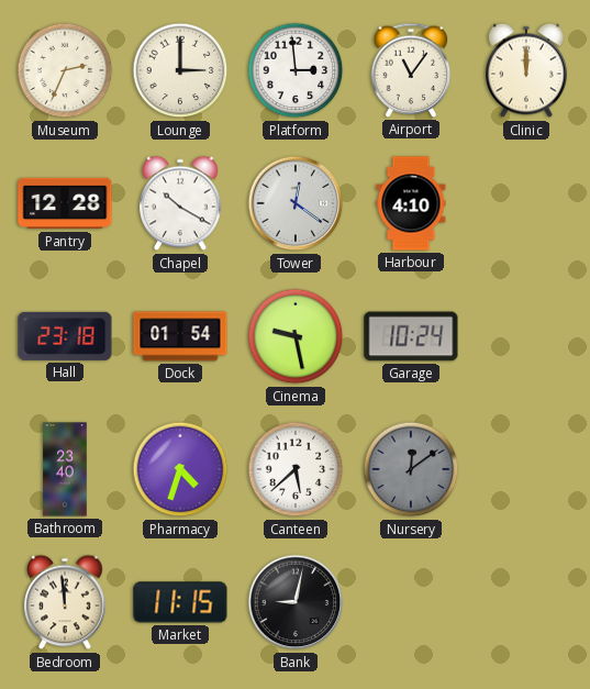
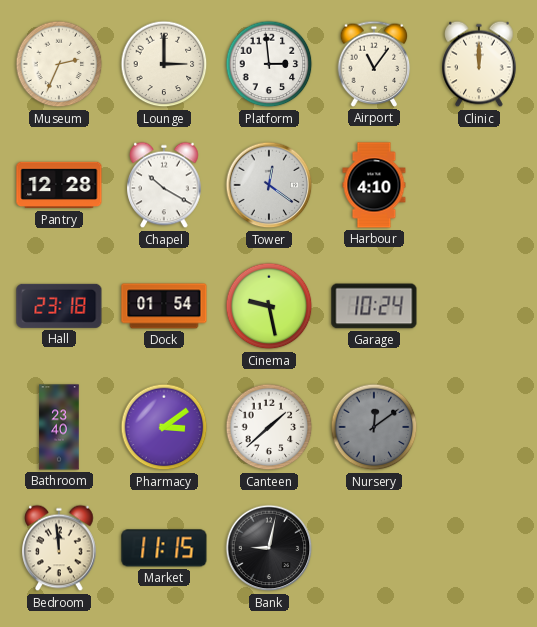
Pharmacy: 4:33 -> 3:09 (164, 427)
Canteen: 5:38 -> 1:38 (269, 427)
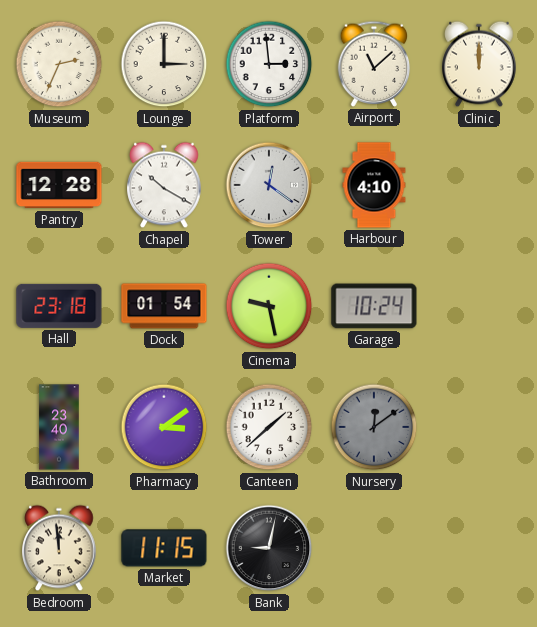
Airport: 11:06 -> 11:08 (374, 64)
